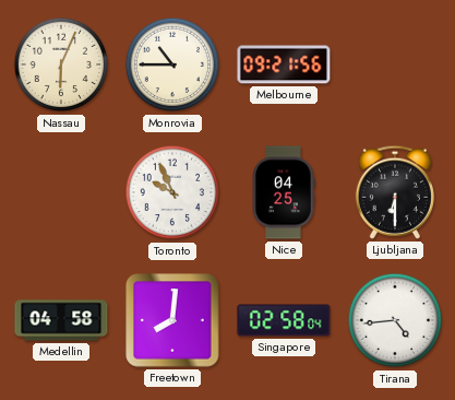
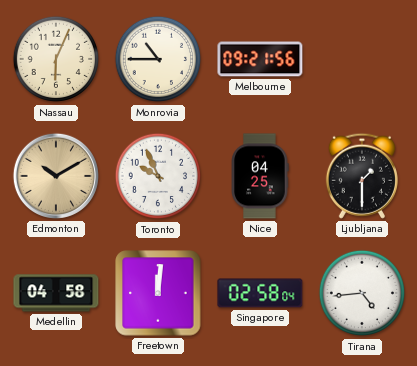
Edmonton: none -> 10:10 (56, 176)
Ljubljana: 6:30 -> 1:30 (362, 176)
Freetown: 8:01 -> 12:01 (158, 293)
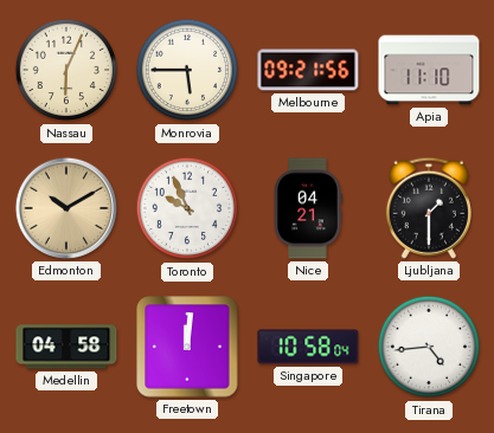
Monrovia: 10:45 -> 5:45 (187, 70)
Apia: none -> 11:10 (429, 70)
Nice: 04:25 -> 04:21 (308, 208)
Singapore: 02:58 -> 10:58 (308, 347)
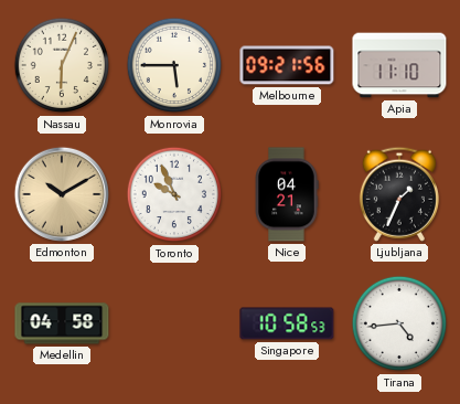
Ljubljana: 1:30 -> 1:34 (399, 194)
Freetown: 12:01 -> none (187, 347)
Singapore: 10:58:04 -> 10:58:53 (287, 323)
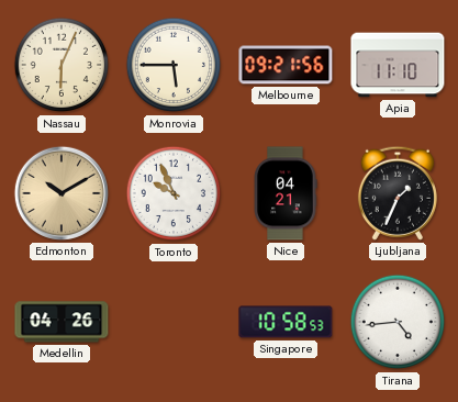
Medellin: 04:58 -> 04:26 (62, 322)
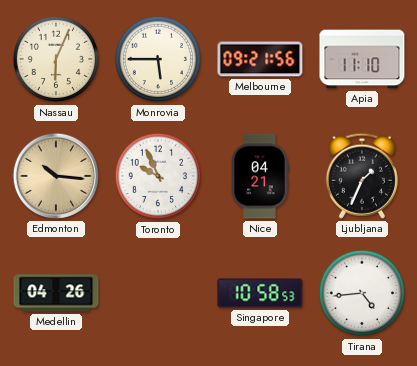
Edmonton: 10:10 -> 10:16 (56, 176)
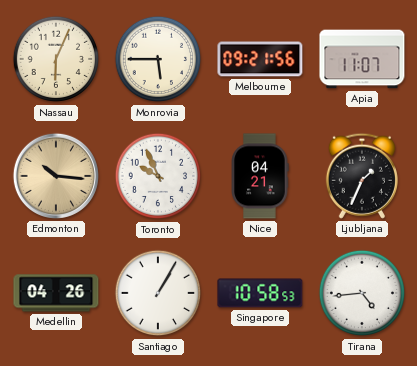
Apia: 11:10 -> 11:07 (362, 59)
Santiago: none -> 1:05 (158, 293)
